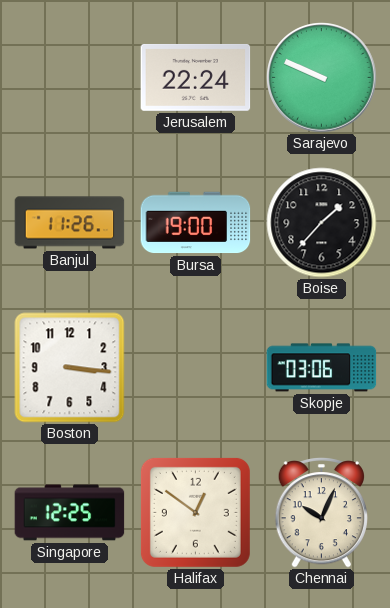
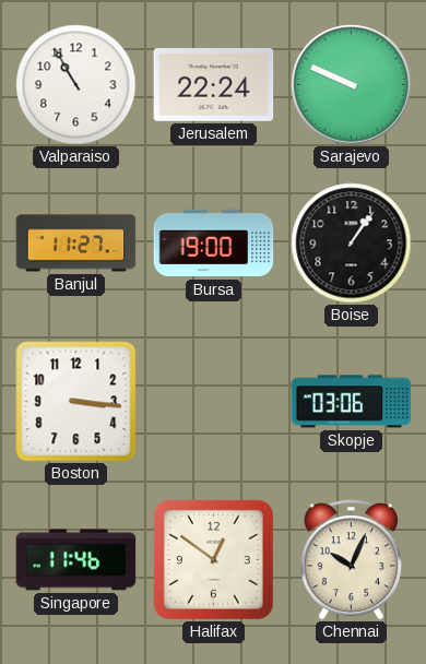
Valparaiso: none -> 10:55 (76, 85)
Banjul: 11:26 -> 11:27 (76, 244)
Boise: 1:37 -> 1:06 (352, 244)
Singapore: 12:25 -> 11:46 (76, 560)
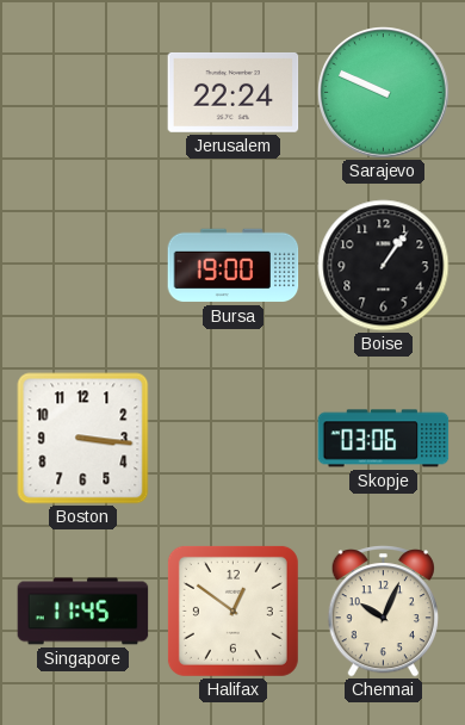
Valparaiso: 10:55 -> none (76, 85)
Banjul: 11:27 -> none (76, 244)
Singapore: 11:46 -> 11:45 (83, 612)
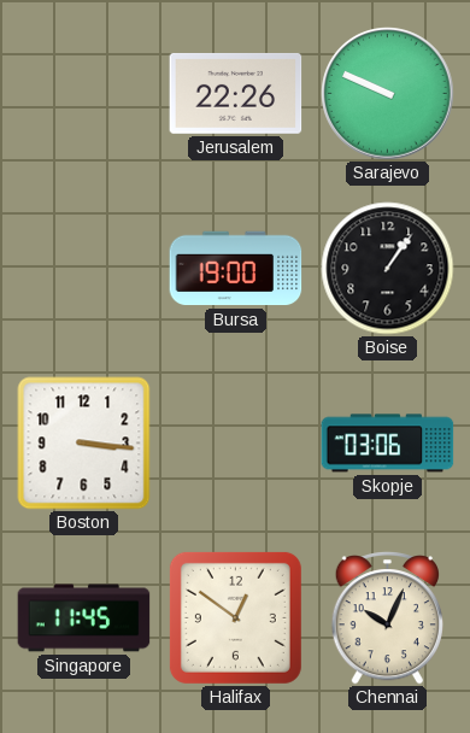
Jerusalem: 22:24 -> 22:26 (236, 93)
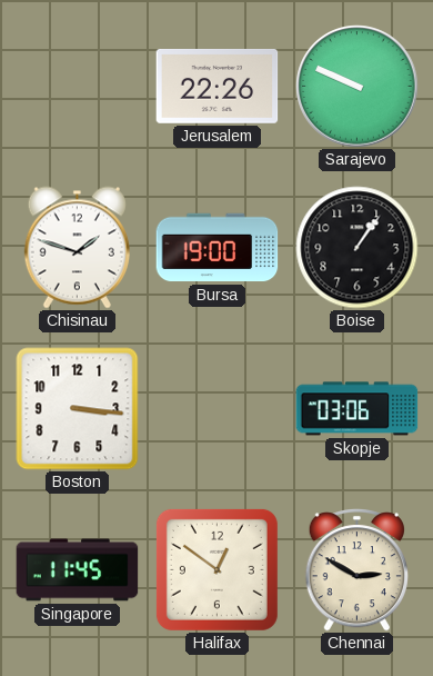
Chisinau: none -> 1:48 (77, 248)
Chennai: 10:04 -> 2:50 (356, 570)
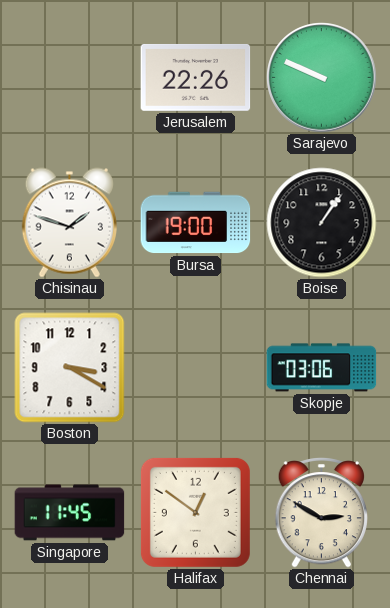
Boston: 3:16 -> 3:20 (70, 368)
